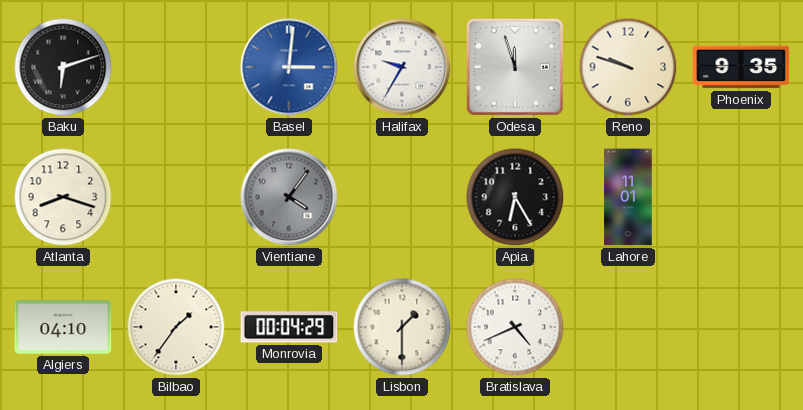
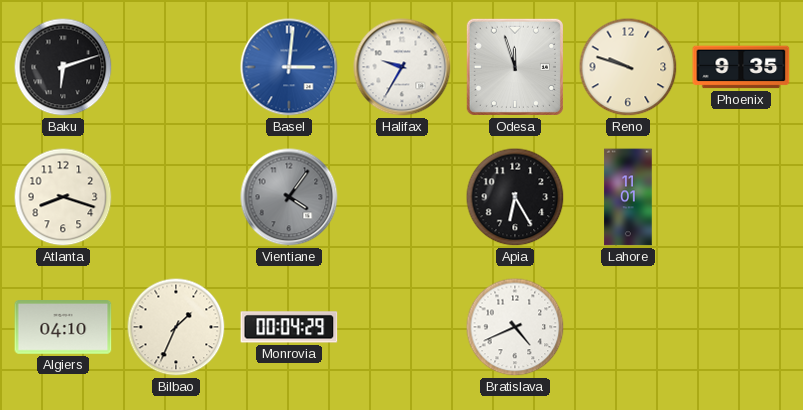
Bilbao: 1:36 -> 1:34 (176, 327)
Lisbon: 1:30 -> none (402, 327)
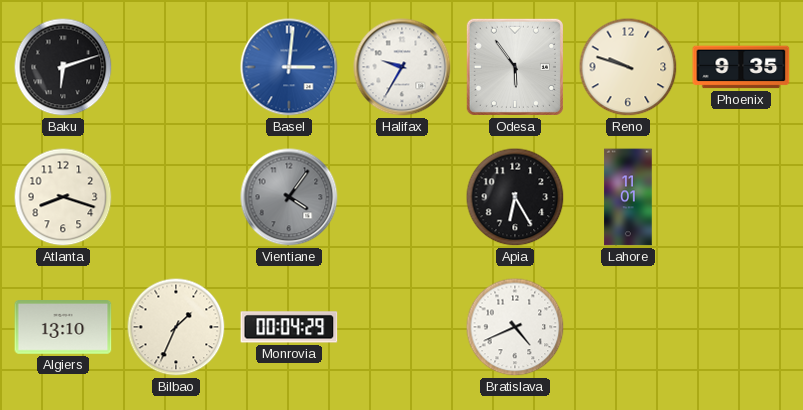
Odesa: 11:57 -> 5:54 (515, 67)
Algiers: 04:10 -> 13:10 (63, 328)
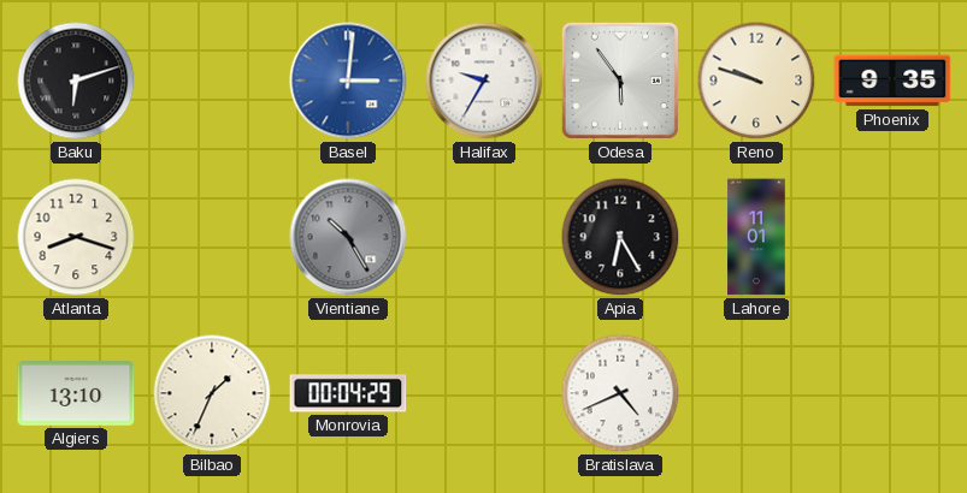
Vientiane: 4:06 -> 10:25 (348, 237)
